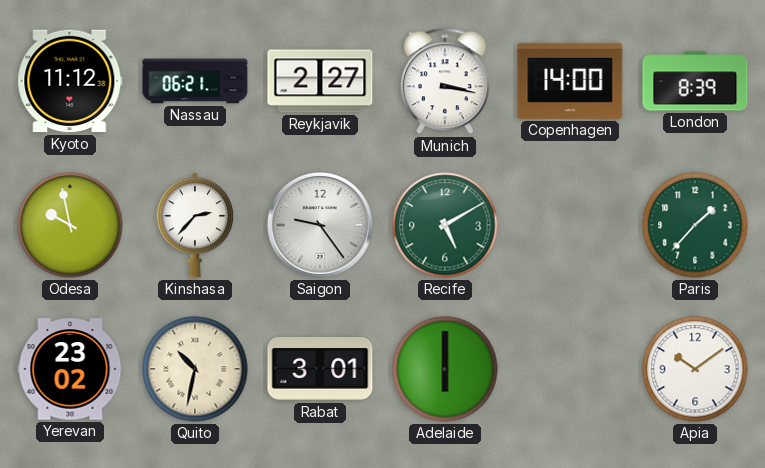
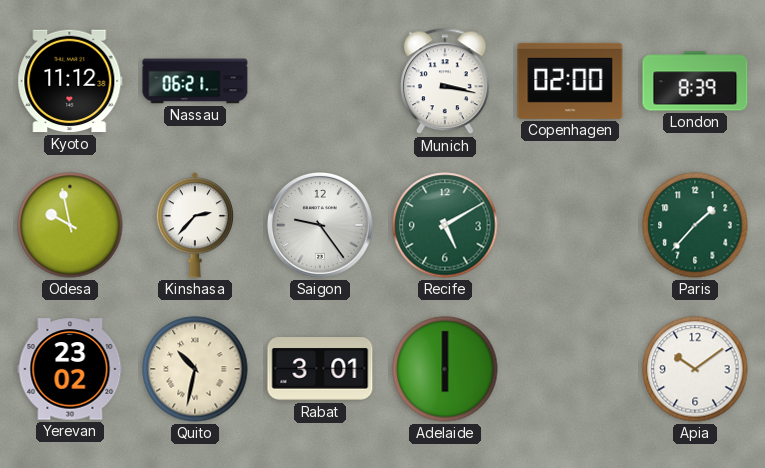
Reykjavik: 2:27 -> none (320, 81)
Copenhagen: 14:00 -> 02:00 (570, 81)
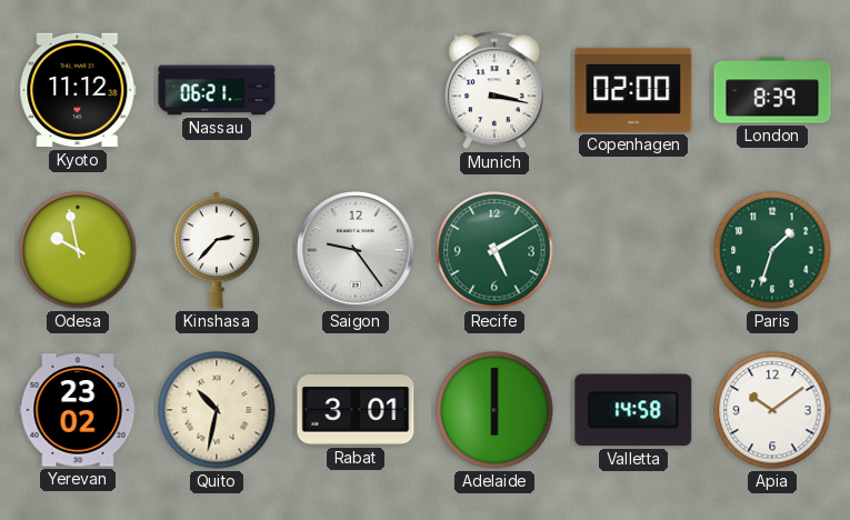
Paris: 1:37 -> 1:33 (772, 250)
Valletta: none -> 14:58 (633, 410)
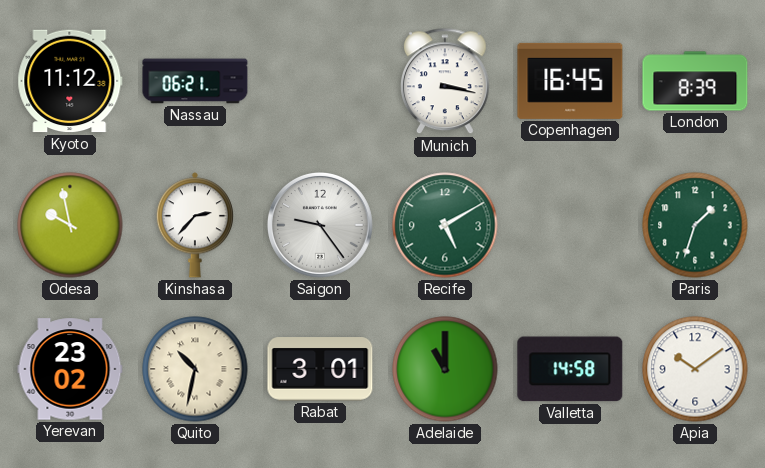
Copenhagen: 02:00 -> 16:45 (570, 81)
Adelaide: 6:00 -> 11:00 (445, 369)
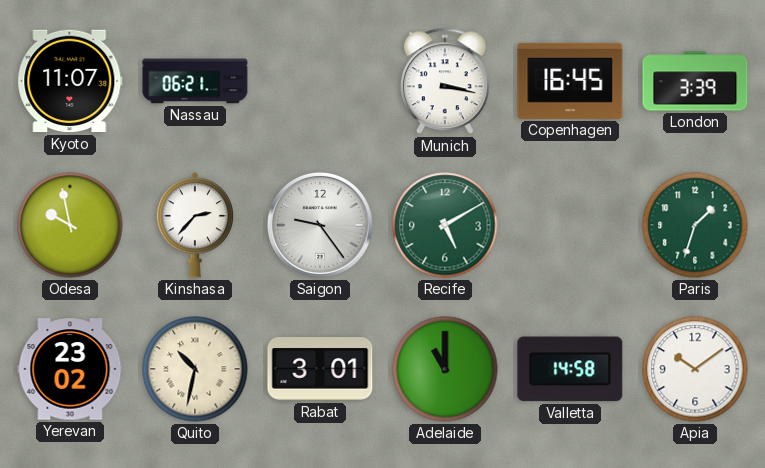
Kyoto: 11:12 -> 11:07 (70, 81)
London: 8:39 -> 3:39 (695, 81)
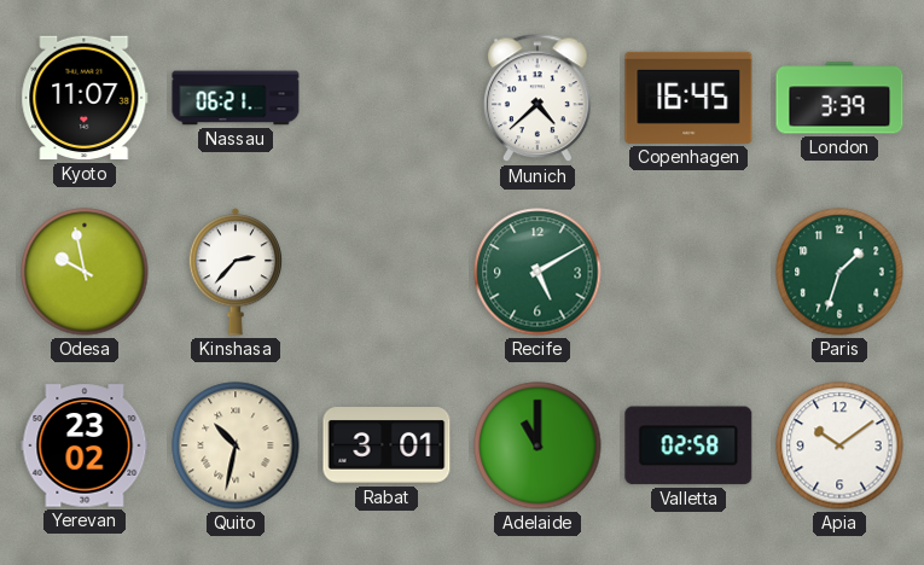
Munich: 3:17 -> 4:38 (539, 99)
Saigon: 9:24 -> none (320, 225)
Valletta: 14:58 -> 02:58 (688, 445)
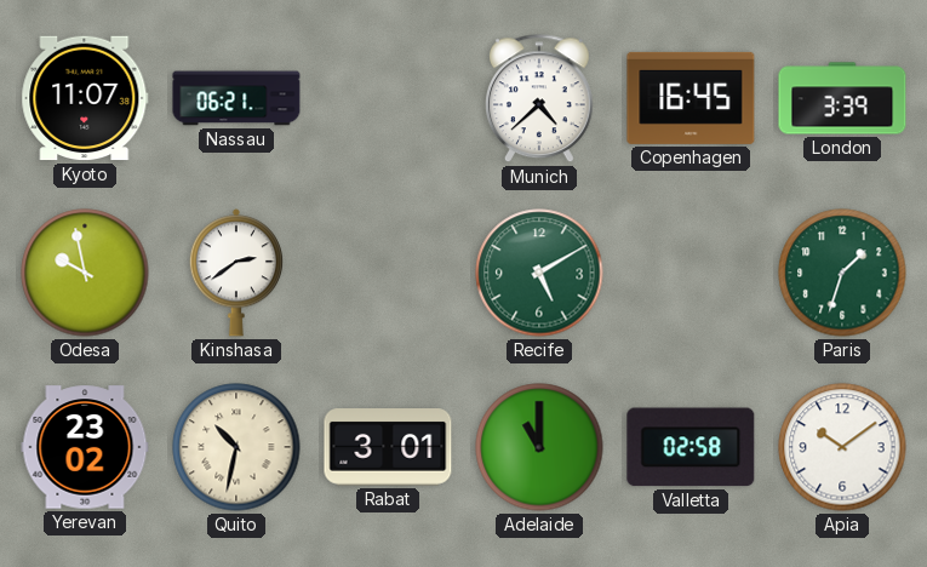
Kinshasa: 2:37 -> 2:39 (236, 273)
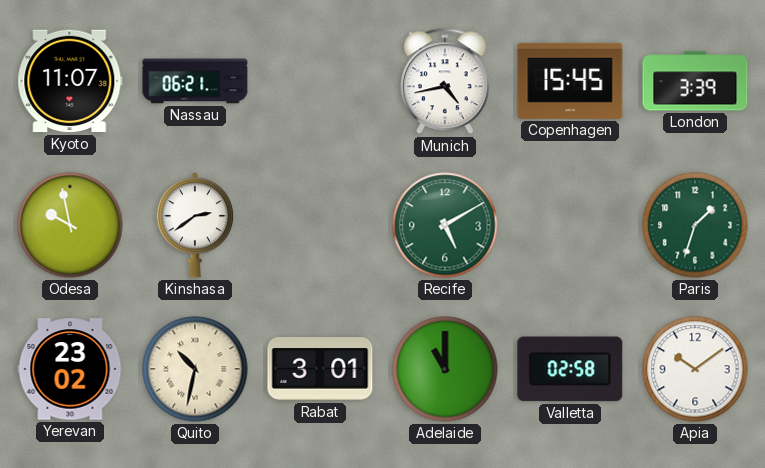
Munich: 4:38 -> 4:43 (446, 82)
Copenhagen: 16:45 -> 15:45 (570, 81)
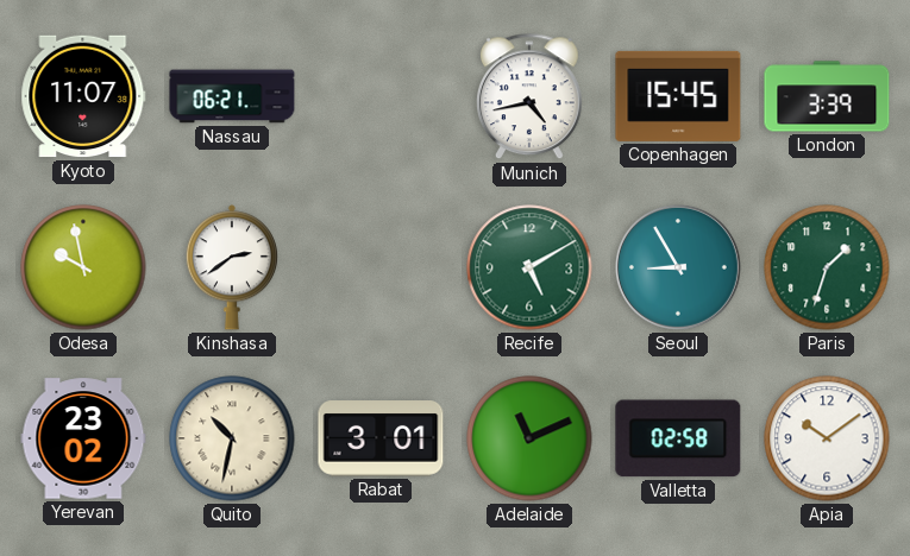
Seoul: none -> 8:55 (678, 267)
Adelaide: 11:00 -> 11:11 (529, 438)
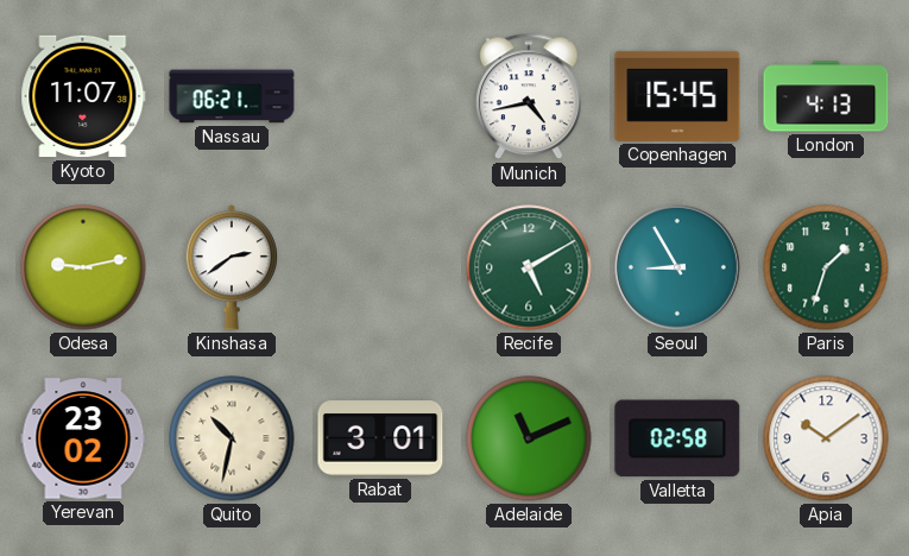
London: 3:39 -> 4:13 (826, 96)
Odesa: 9:58 -> 9:13 (83, 267)
